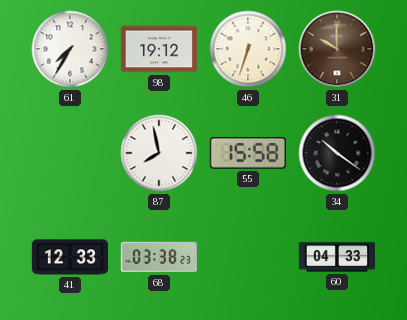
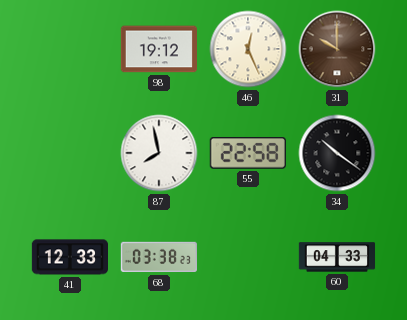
61: 7:35 -> none (70, 49)
46: 6:33 -> 12:26 (248, 49)
55: 15:58 -> 22:58 (248, 153)
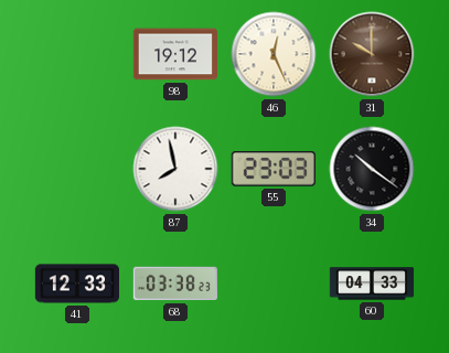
55: 22:58 -> 23:03 (274, 169)
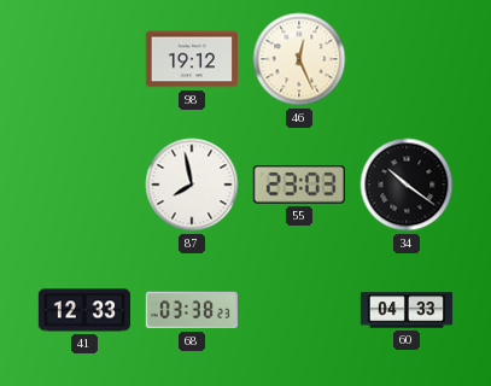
31: 10:00 -> none (372, 54)
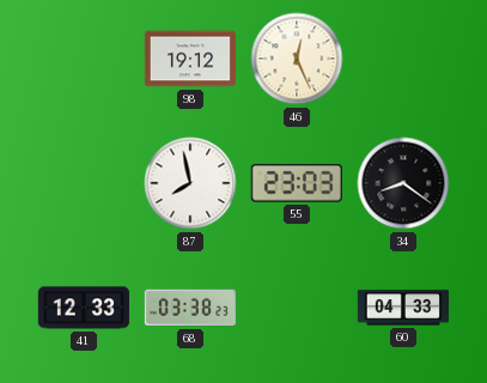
34: 10:21 -> 8:21 (403, 183)
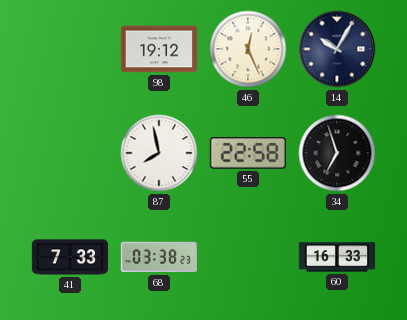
14: none -> 10:05 (337, 49)
55: 23:03 -> 22:58 (248, 153)
34: 8:21 -> 6:57 (337, 153)
41: 12:33 -> 7:33 (69, 257)
60: 04:33 -> 16:33 (337, 257)
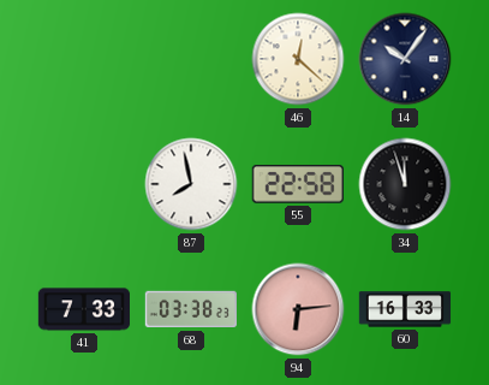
98: 19:12 -> none (158, 49)
46: 12:26 -> 12:22 (298, 59)
14: 10:05 -> 10:06 (405, 59)
34: 6:57 -> 11:57 (405, 184)
94: none -> 6:14 (298, 309)
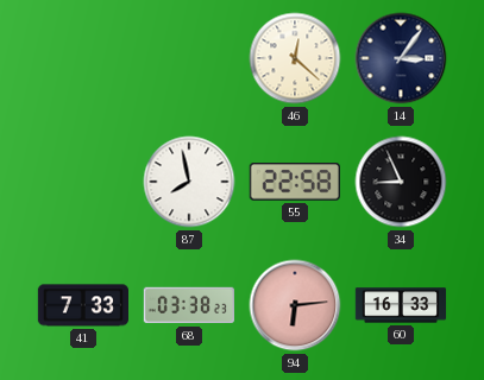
14: 10:06 -> 3:06 (401, 58)
34: 11:57 -> 8:56 (401, 182)
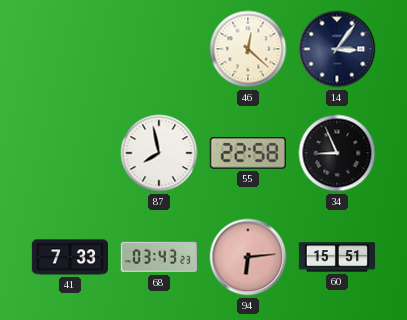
68: 03:38 -> 03:43 (159, 257)
60: 16:33 -> 15:51 (337, 257)
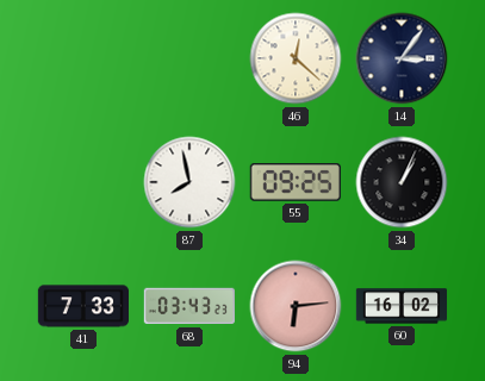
55: 22:58 -> 09:25 (296, 182)
34: 8:56 -> 1:04 (402, 182)
60: 15:51 -> 16:02 (402, 306)
